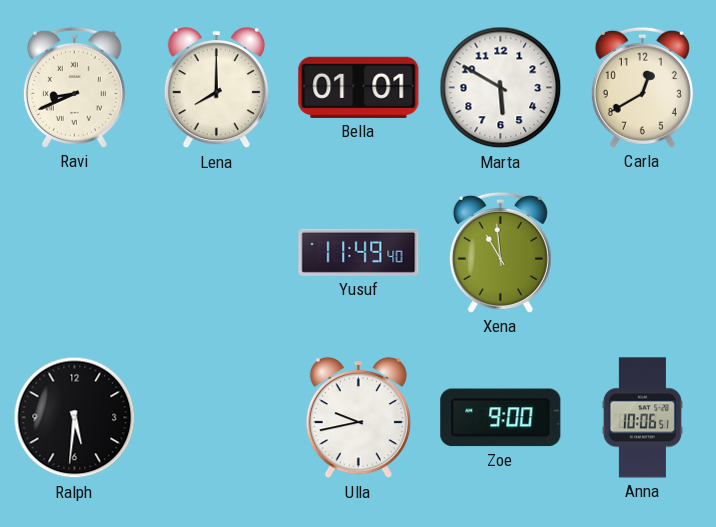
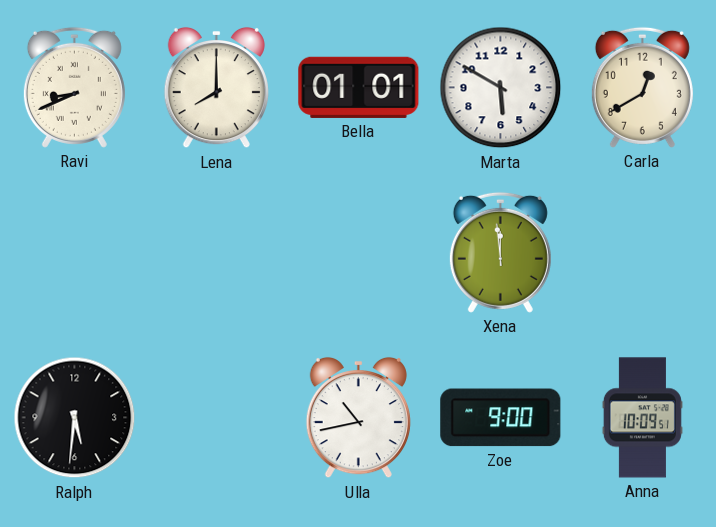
Yusuf: 11:49 -> none (359, 252)
Xena: 10:59 -> 11:59 (500, 252)
Ulla: 9:43 -> 10:43 (358, 418)
Anna: 10:06 -> 10:09 (642, 418)
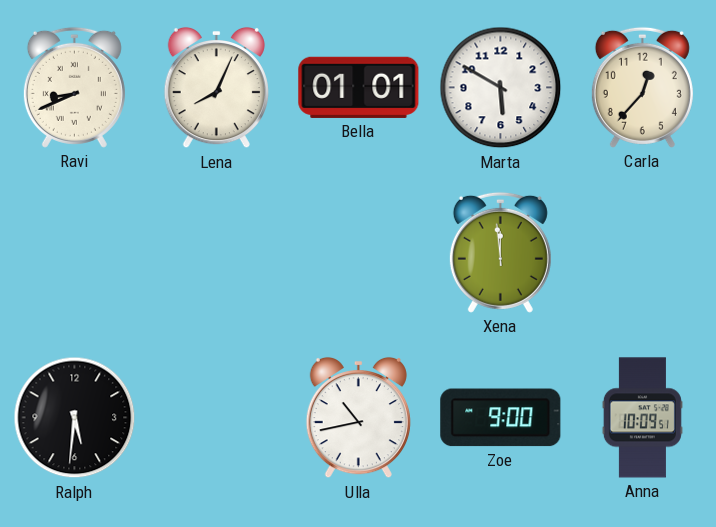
Lena: 8:00 -> 8:04 (216, 88)
Carla: 12:40 -> 12:37 (642, 87)
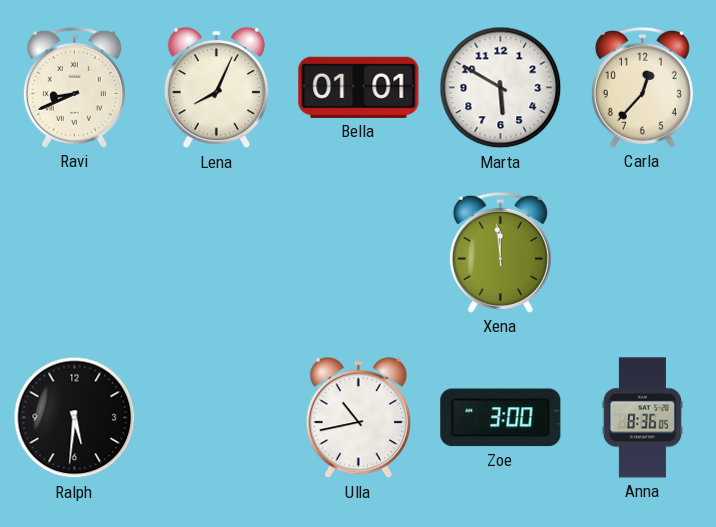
Zoe: 9:00 -> 3:00 (501, 418)
Anna: 10:09 -> 8:36 (642, 418)
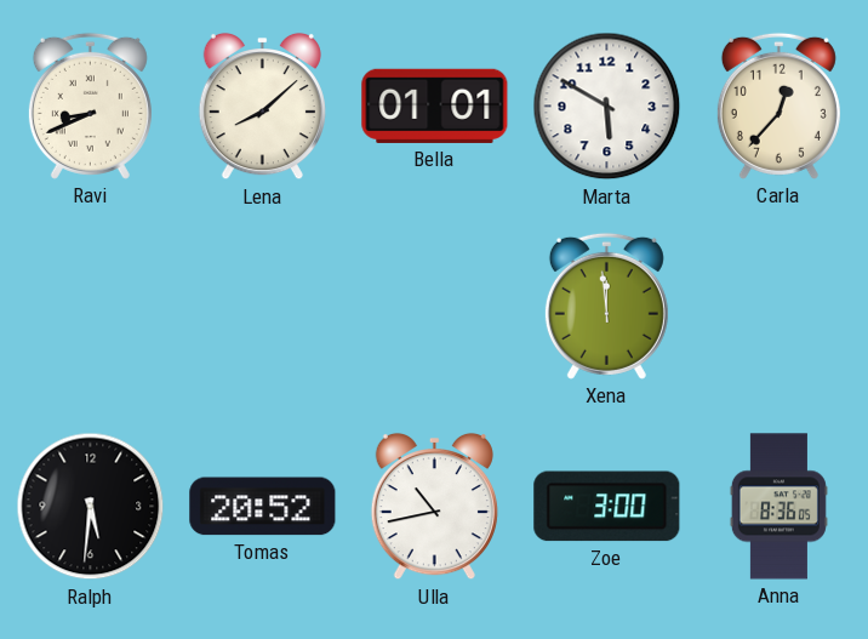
Lena: 8:04 -> 8:08 (262, 107)
Tomas: none -> 20:52 (263, 507)
